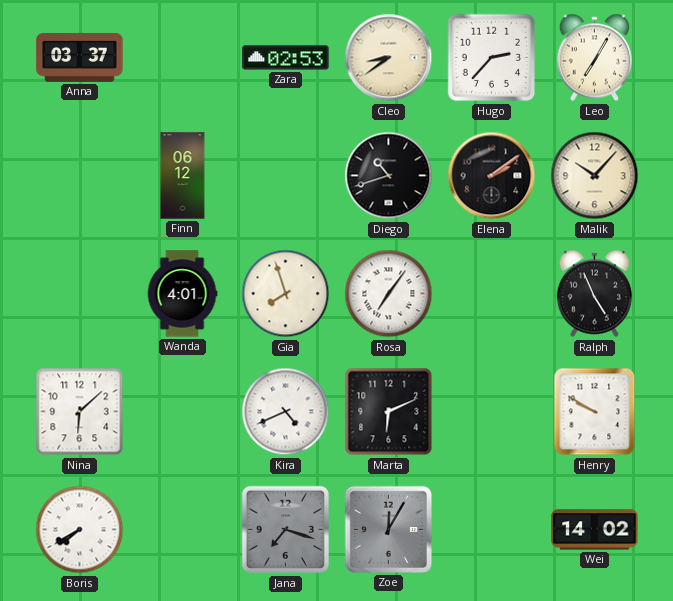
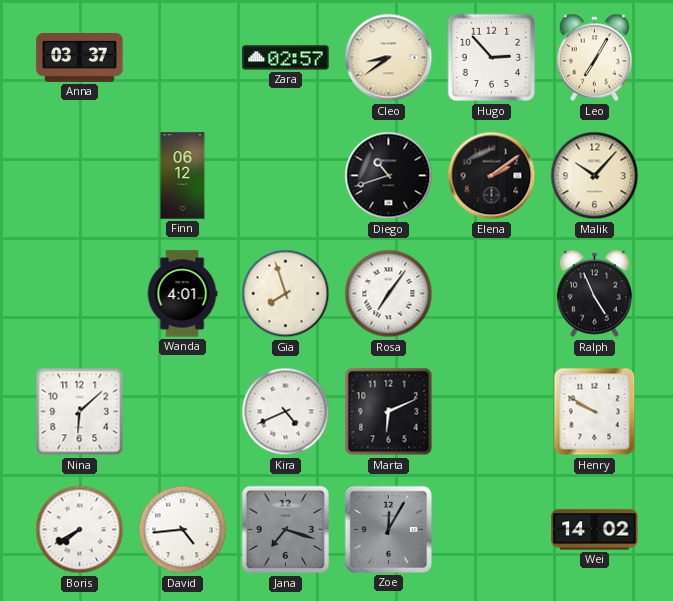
Zara: 02:53 -> 02:57 (286, 58)
Hugo: 2:37 -> 2:53 (492, 58)
David: none -> 4:44 (183, 530)
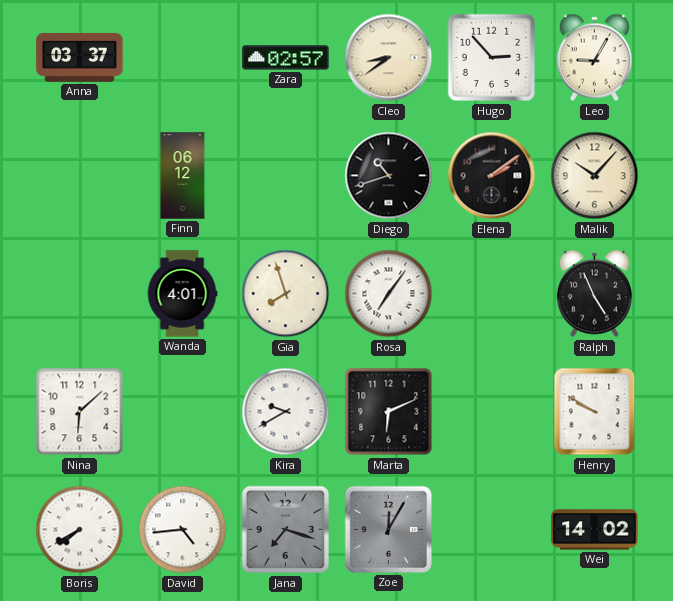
Leo: 7:05 -> 9:05 (594, 58)
Kira: 4:41 -> 9:40 (286, 412)
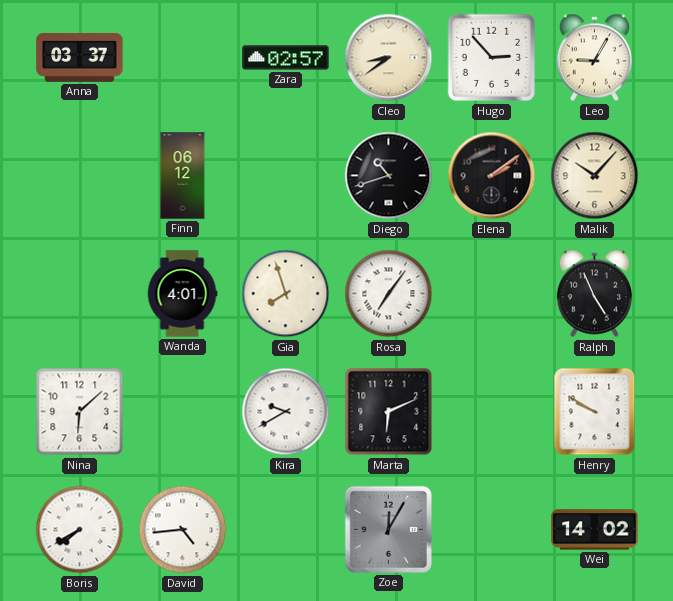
Jana: 7:18 -> none (286, 530)
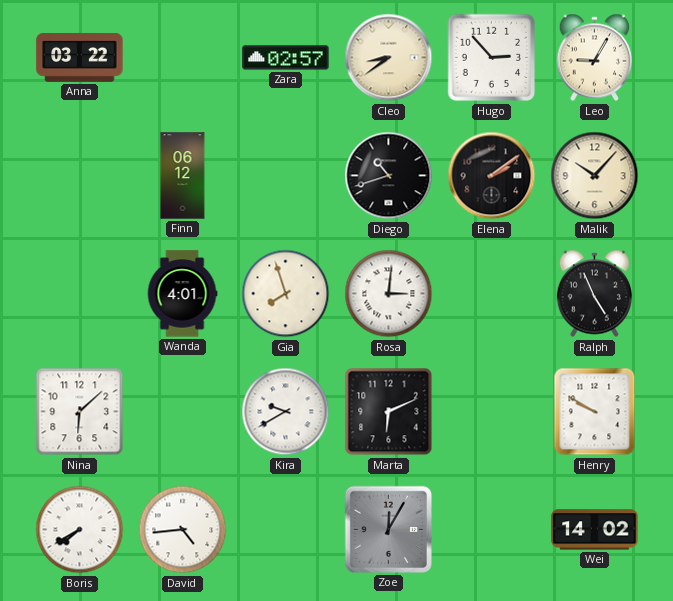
Anna: 03:37 -> 03:22 (80, 57)
Rosa: 7:06 -> 3:01 (389, 294)
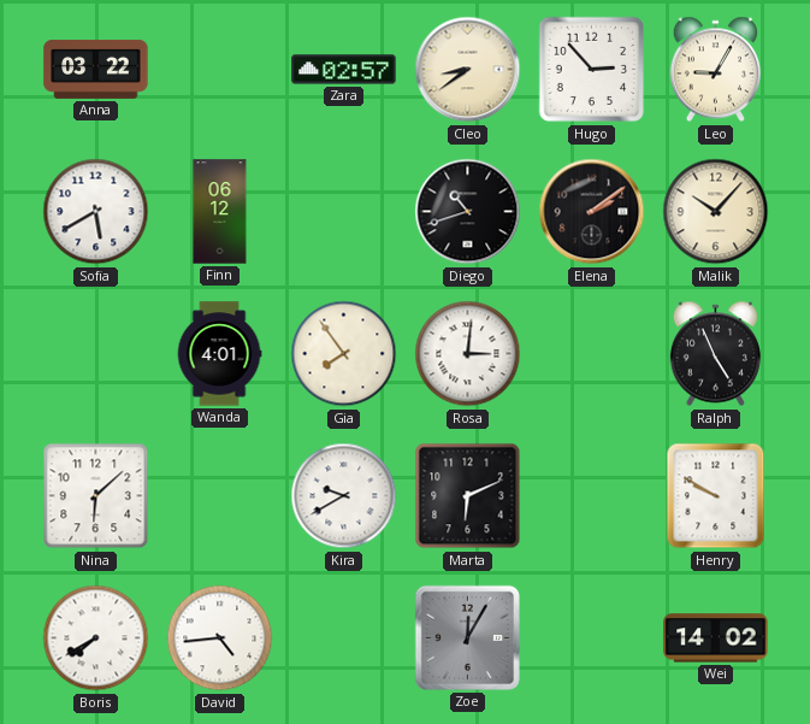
Sofia: none -> 5:40 (96, 212)
Gia: 7:57 -> 7:54 (344, 354)
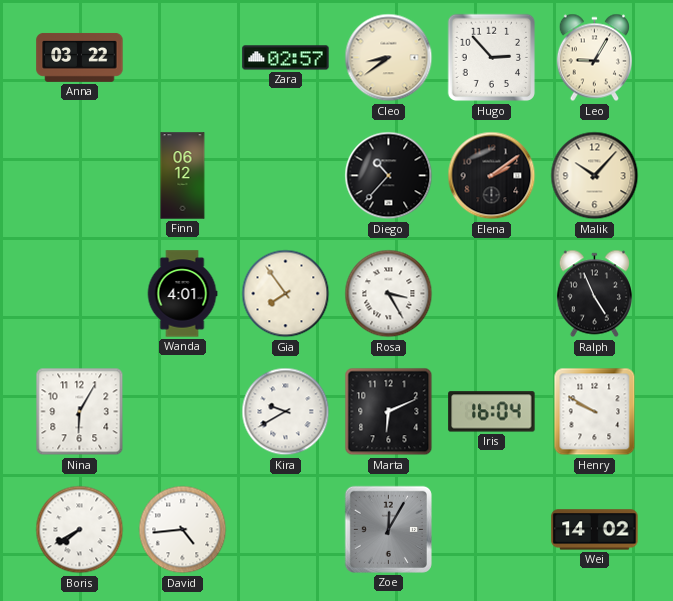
Sofia: 5:40 -> none (96, 212)
Diego: 10:42 -> 10:37 (389, 176)
Rosa: 3:01 -> 3:25 (389, 294)
Nina: 6:08 -> 6:05 (80, 412)
Iris: none -> 16:04 (492, 412)
